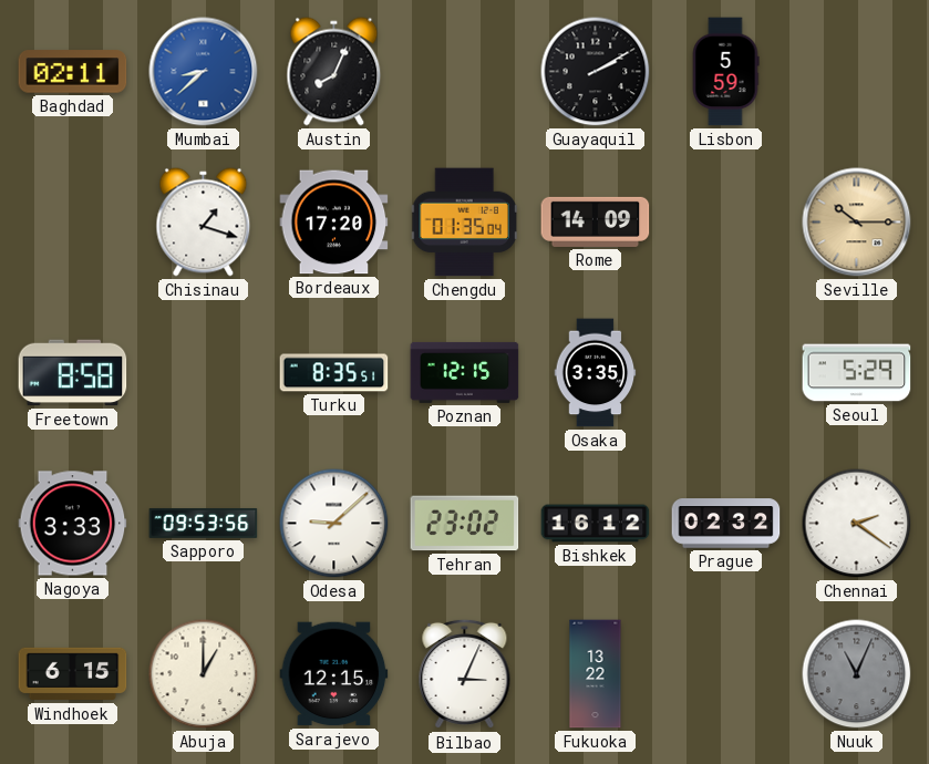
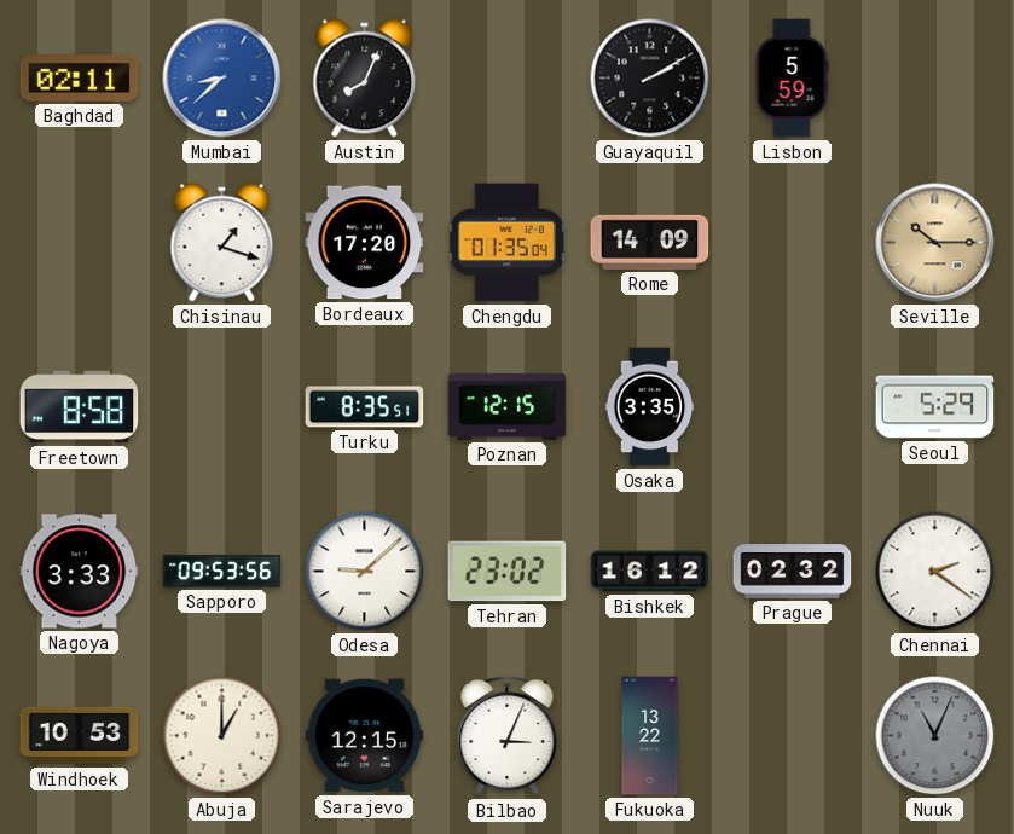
Windhoek: 6:15 -> 10:53 (80, 736)
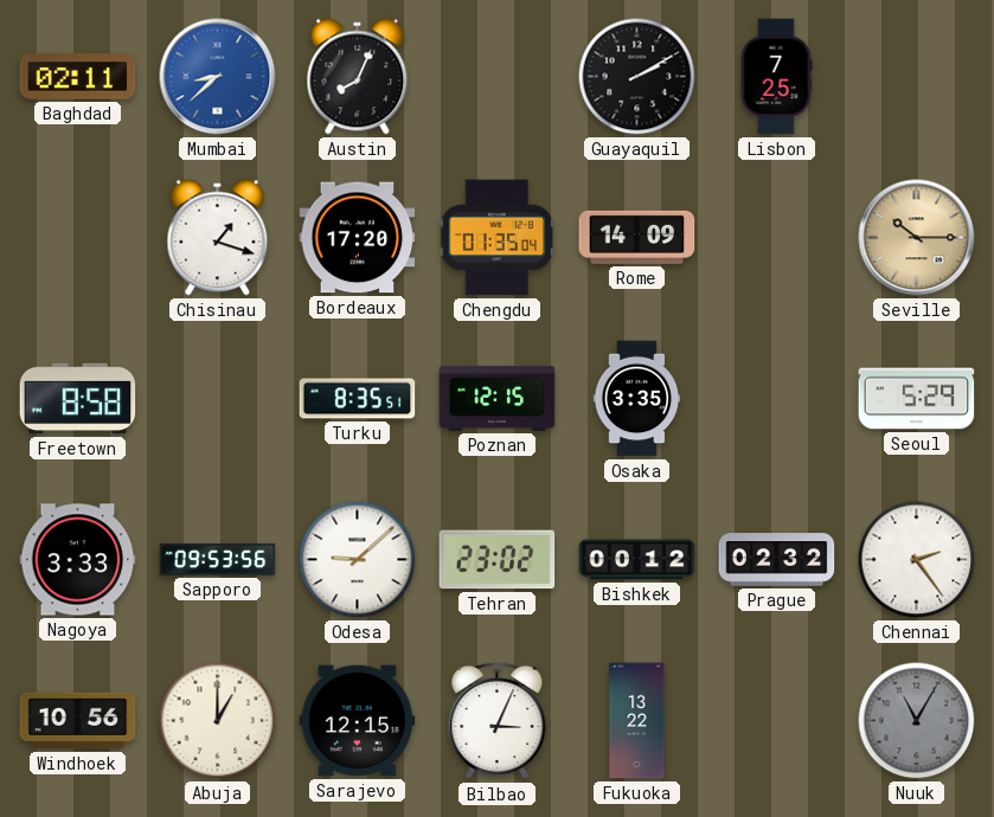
Lisbon: 5:59 -> 7:25 (776, 77)
Bishkek: 16:12 -> 00:12 (637, 560)
Chennai: 2:21 -> 2:24 (917, 560)
Windhoek: 10:53 -> 10:56 (78, 721)
Nuuk: 11:04 -> 11:05 (917, 721)
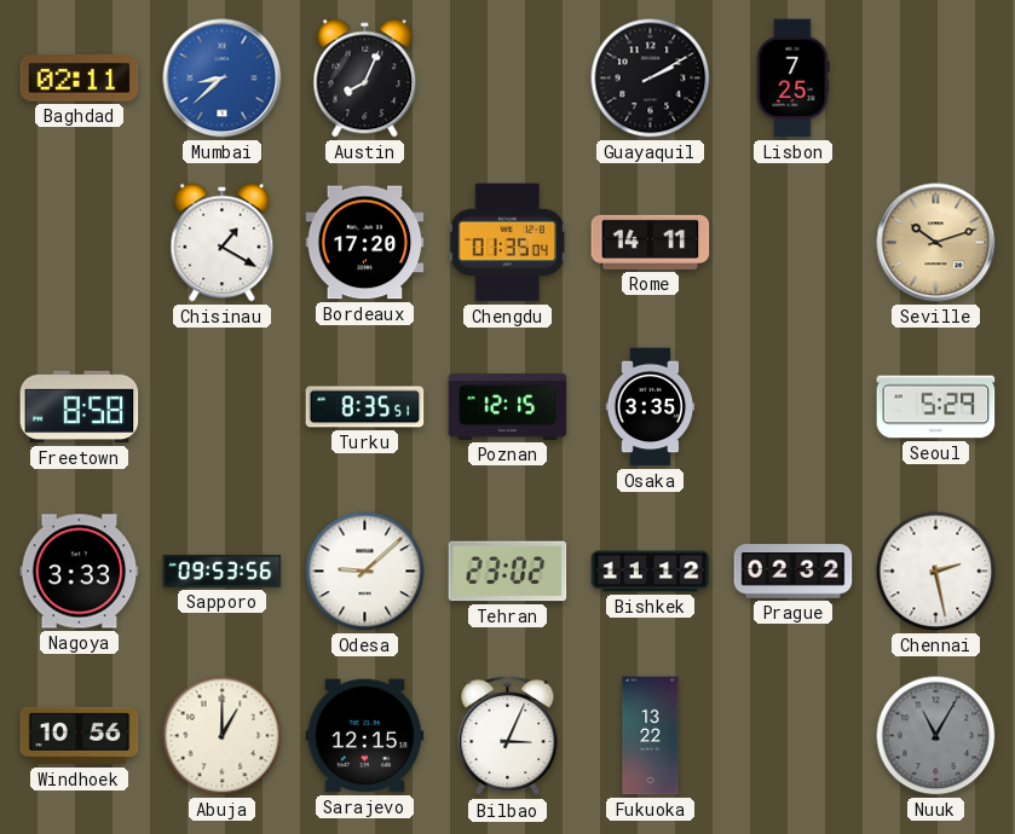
Chisinau: 1:18 -> 1:20 (223, 243)
Rome: 14:09 -> 14:11 (651, 242)
Seville: 10:15 -> 10:12 (936, 243)
Bishkek: 00:12 -> 11:12 (651, 572)
Chennai: 2:24 -> 2:28 (936, 572)
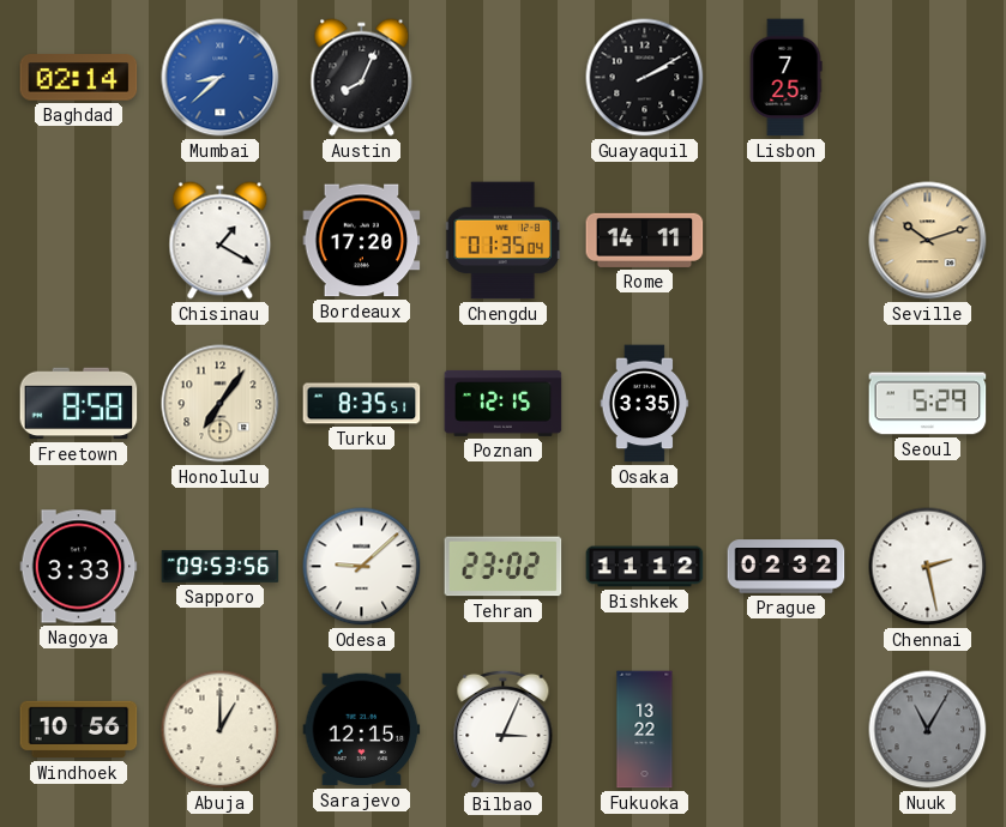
Baghdad: 02:11 -> 02:14 (79, 78)
Honolulu: none -> 7:06 (221, 404)
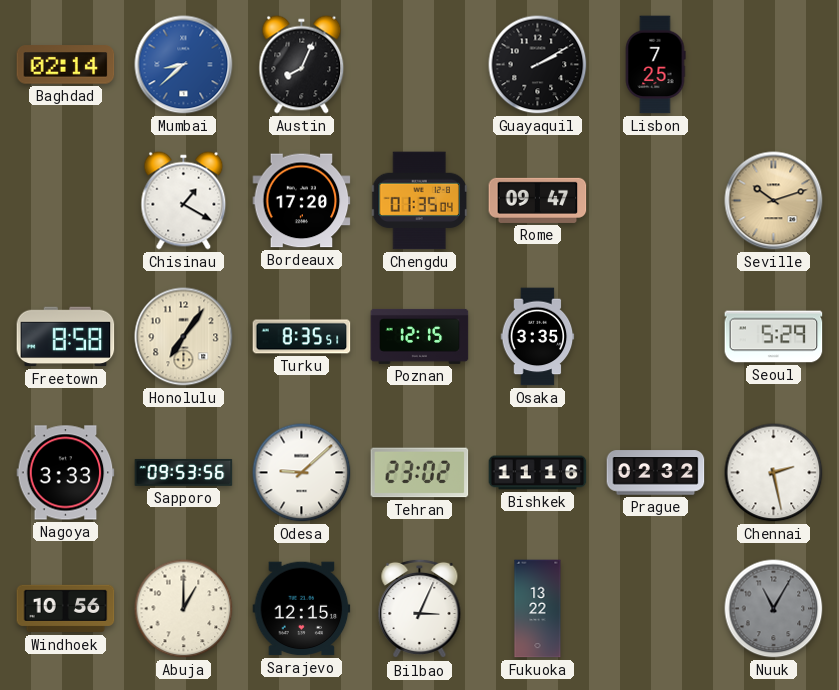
Rome: 14:11 -> 09:47 (538, 200)
Bishkek: 11:12 -> 11:16 (538, 473)
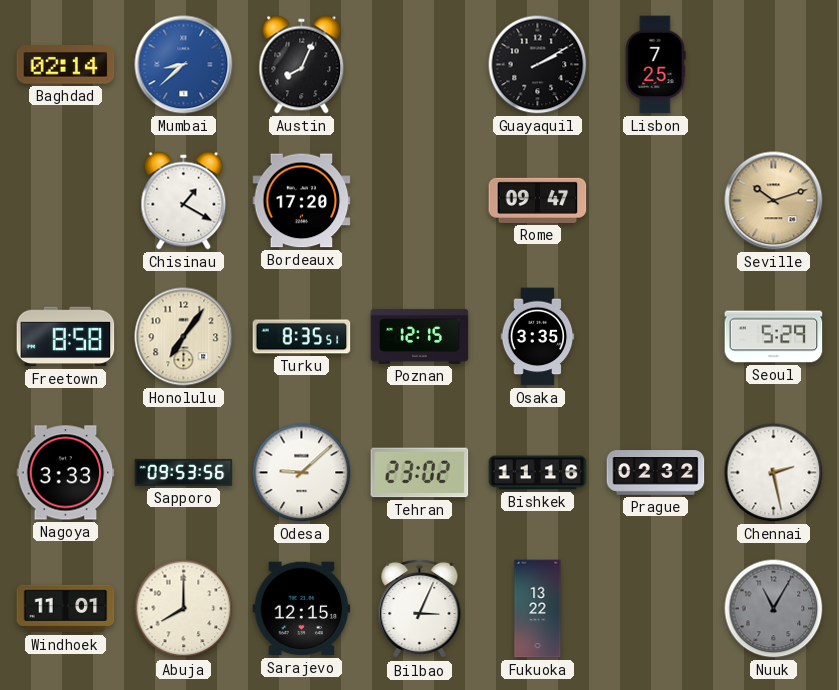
Chengdu: 01:35 -> none (420, 201)
Windhoek: 10:56 -> 11:01 (66, 609)
Abuja: 1:00 -> 8:00 (184, 609)
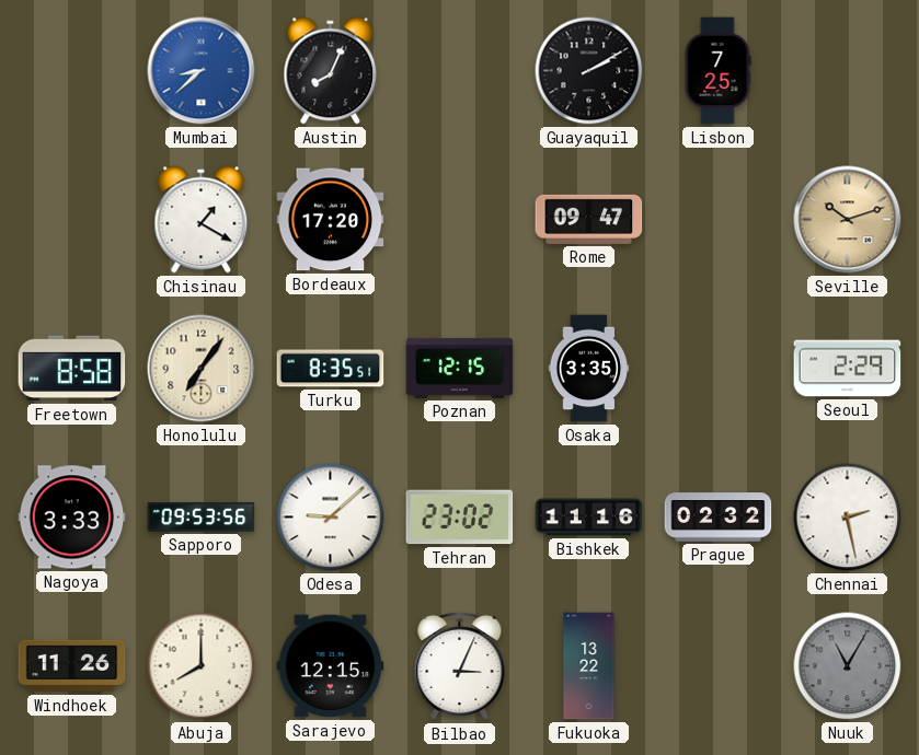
Baghdad: 02:14 -> none (66, 65)
Seoul: 5:29 -> 2:29 (848, 369)
Windhoek: 11:01 -> 11:26 (72, 666)
